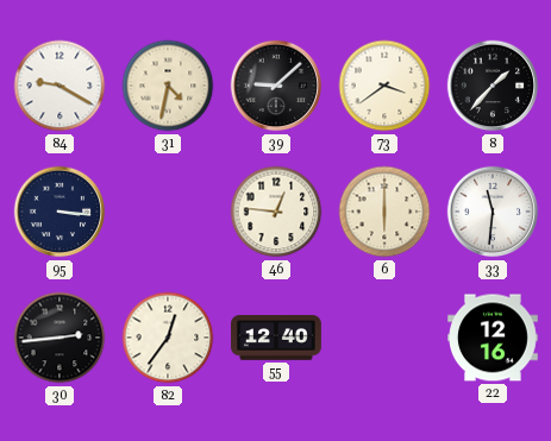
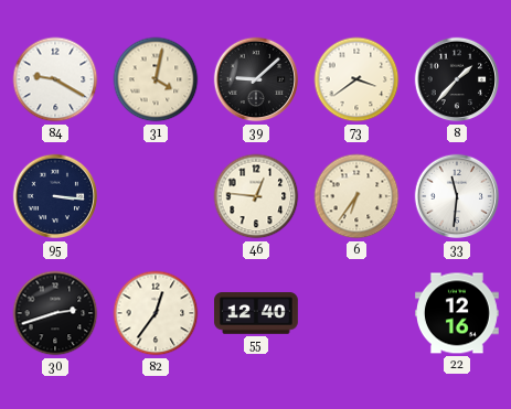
31: 4:32 -> 4:02 (156, 79)
6: 6:00 -> 6:36 (356, 196)
30: 2:44 -> 2:42 (55, 313)
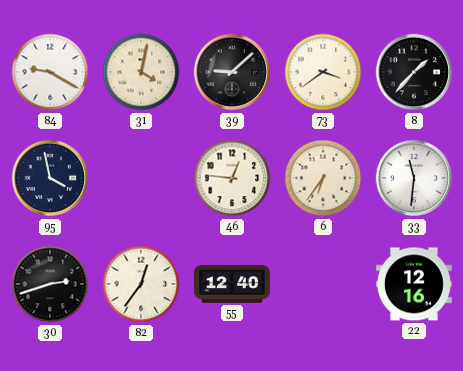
95: 3:16 -> 3:58 (50, 178)
